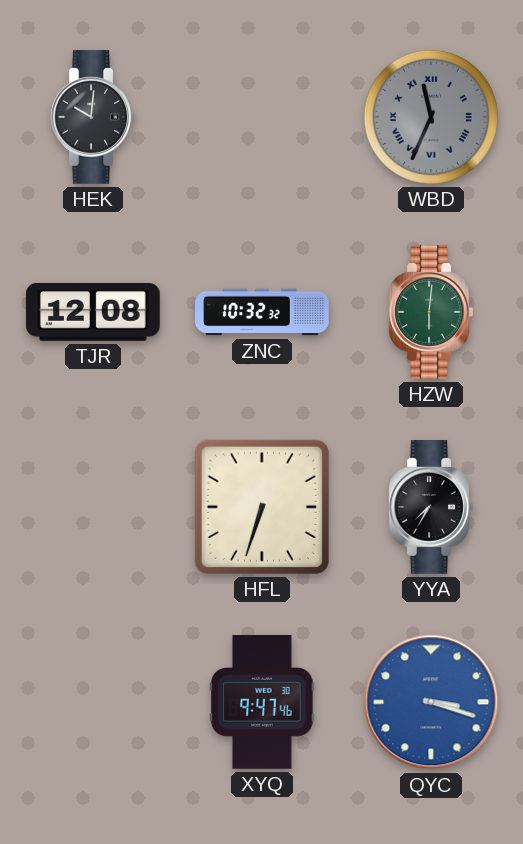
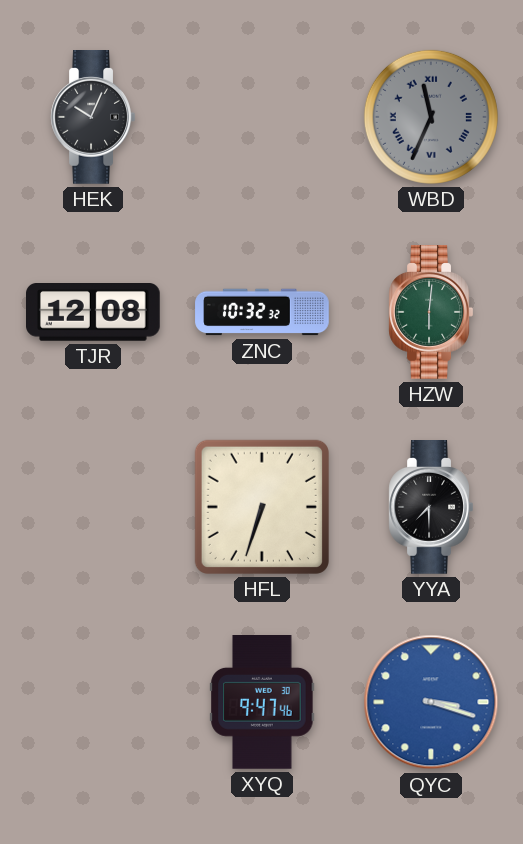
HEK: 10:01 -> 10:04 (93, 118)
YYA: 7:35 -> 7:30 (431, 508)
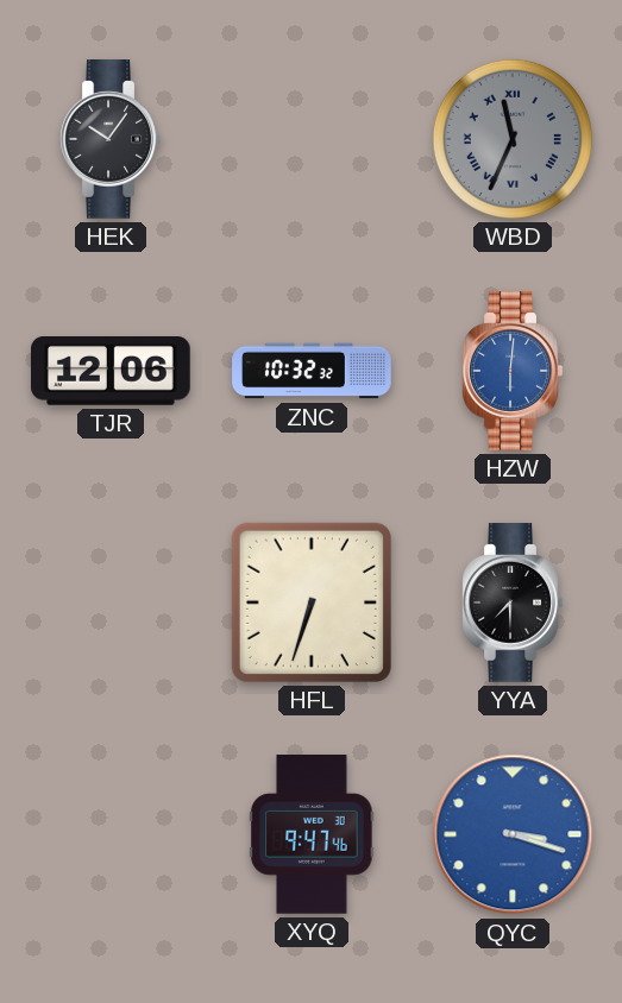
HEK: 10:04 -> 10:06 (111, 140)
TJR: 12:08 -> 12:06 (112, 372)
HZW dial: green -> blue (513, 372)
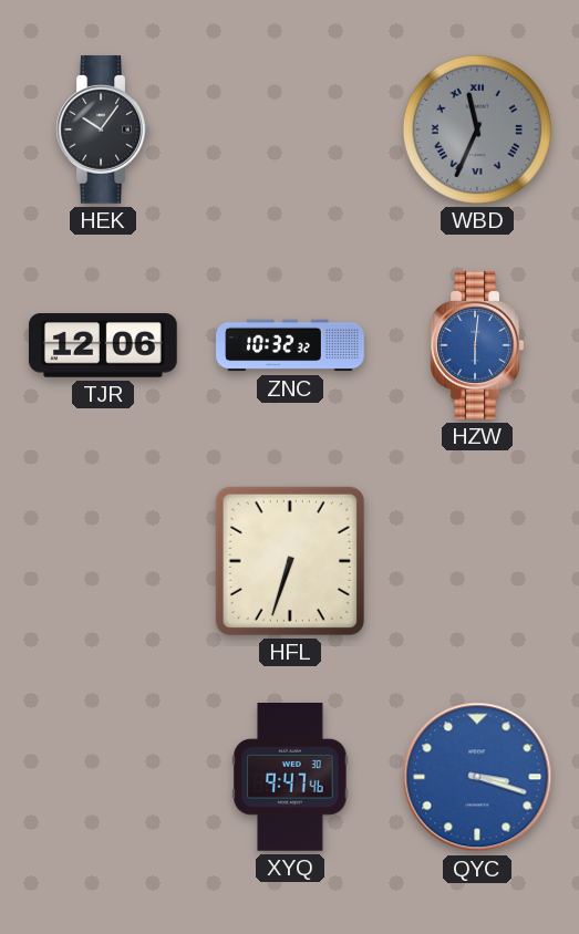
YYA: 7:30 -> none (513, 604)
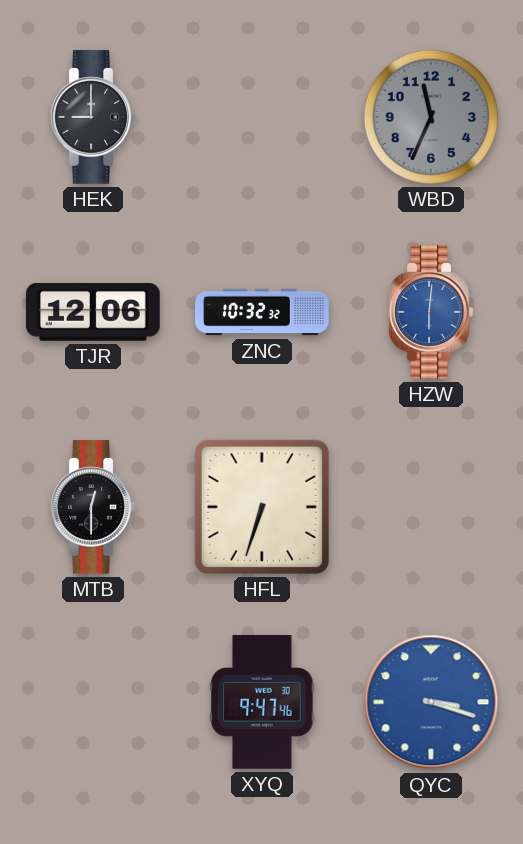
HEK: 10:06 -> 9:00 (93, 118)
WBD numerals: Roman -> Arabic (431, 117)
MTB: none -> 12:30 (93, 508)
